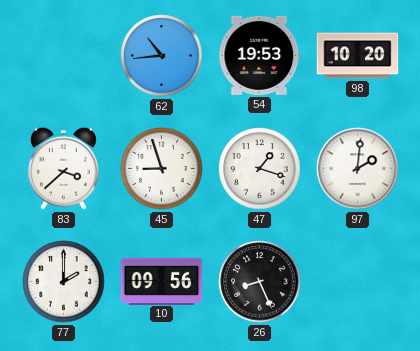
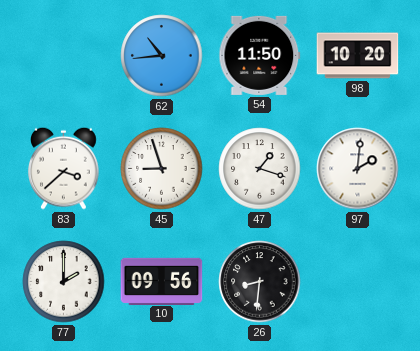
54: 19:53 -> 11:50 (260, 55)
26: 8:26 -> 8:31 (260, 282)
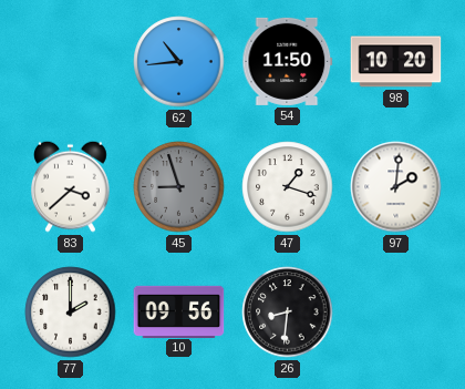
45 dial: white -> grey (179, 187)
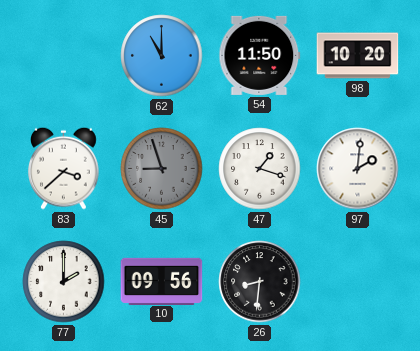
62: 10:44 -> 11:00 (162, 56)
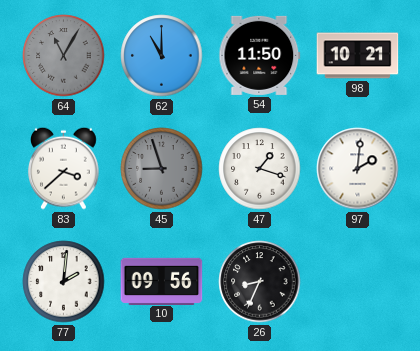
64: none -> 11:05 (64, 56)
98: 10:20 -> 10:21 (358, 56)
77: 2:00 -> 2:01 (64, 282)
26: 8:31 -> 8:34 (260, 282)
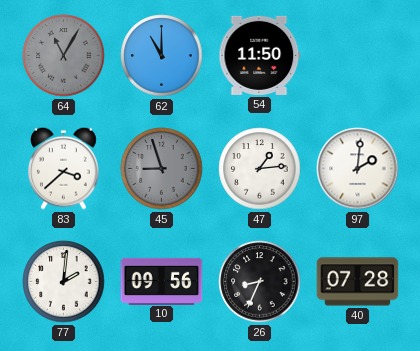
98: 10:21 -> none (358, 56)
47: 1:18 -> 1:14 (260, 169)
40: none -> 07:28 (358, 282)
